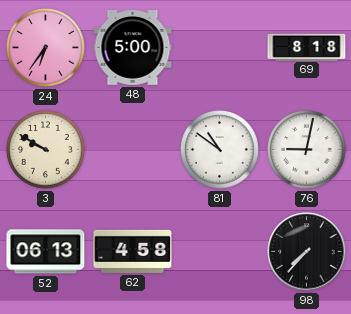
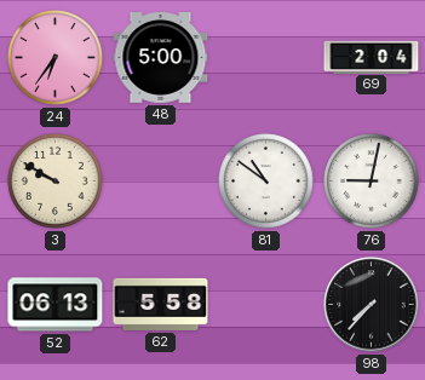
69: 8:18 -> 2:04 (372, 57)
62: 4:58 -> 5:58 (161, 304)
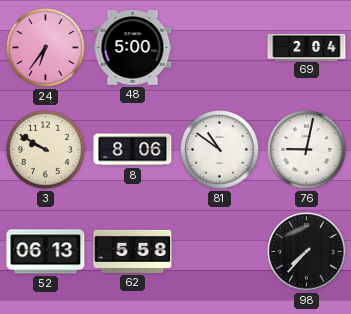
8: none -> 8:06 (133, 150)
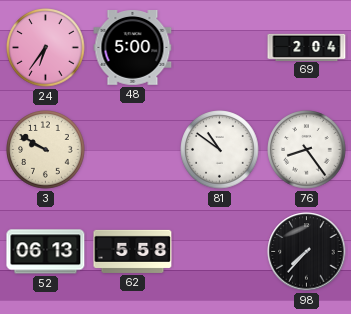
8: 8:06 -> none (133, 150)
76: 9:02 -> 8:24 (307, 150)
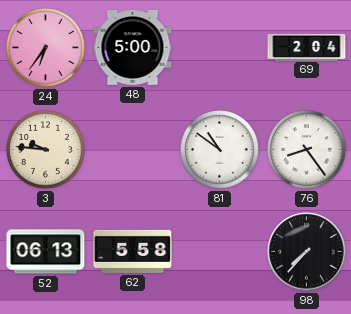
3: 9:50 -> 9:46 (46, 150)
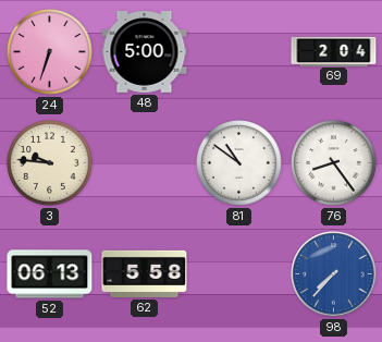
24: 6:36 -> 6:33 (50, 52)
98 dial: black -> blue (334, 274)
